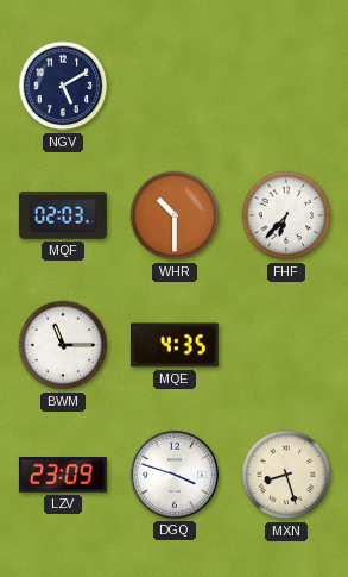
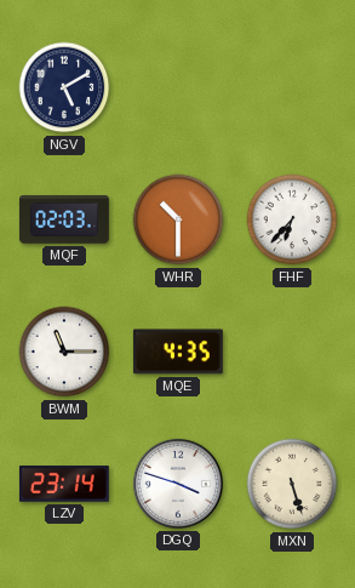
LZV: 23:09 -> 23:14 (64, 484)
MXN: 8:27 -> 5:27 (292, 484)
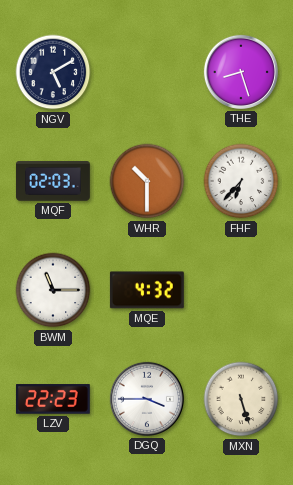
THE: none -> 8:27 (241, 72)
MQE: 4:35 -> 4:32 (147, 290)
LZV: 23:14 -> 22:23 (53, 399)
DGQ: 3:48 -> 3:45 (147, 399)
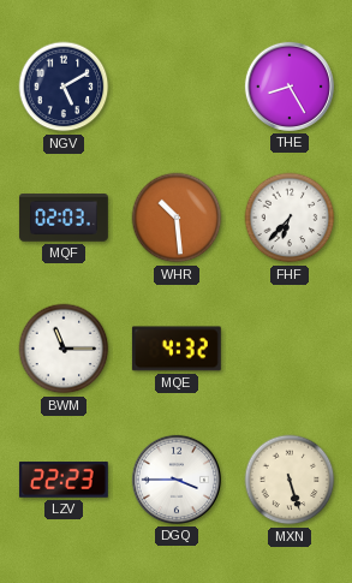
THE: 8:27 -> 8:25 (290, 87)
WHR: 10:30 -> 10:29 (177, 218)
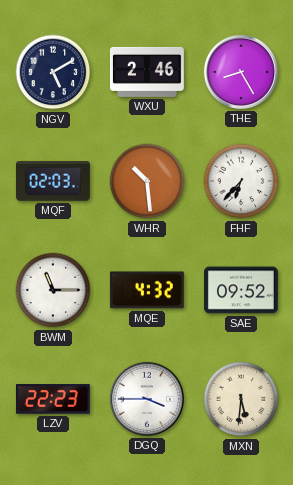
WXU: none -> 2:46 (147, 72)
SAE: none -> 09:52 (242, 290)
MXN: 5:27 -> 5:31 (241, 399)
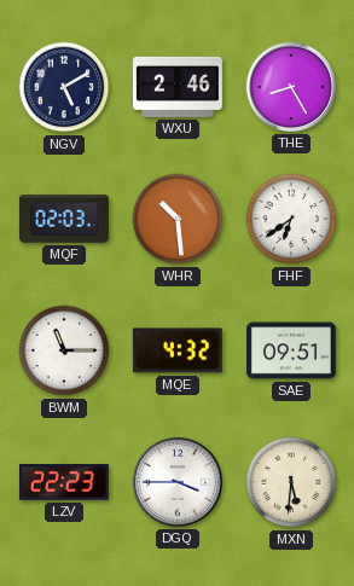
FHF: 6:37 -> 6:39 (291, 219)
SAE: 09:52 -> 09:51 (292, 350)
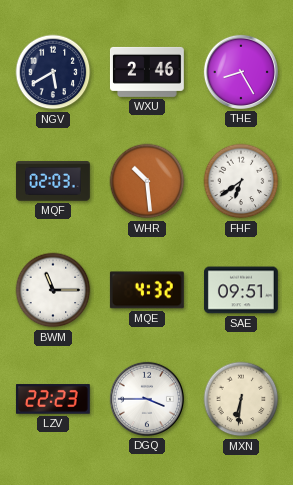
NGV: 5:10 -> 5:40 (53, 72)
MXN: 5:31 -> 6:31 (241, 399)
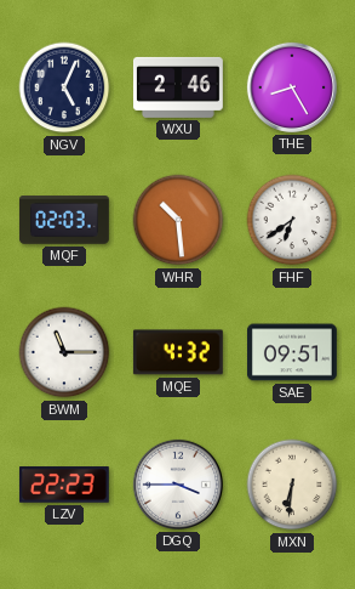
NGV: 5:40 -> 5:04 (64, 87)
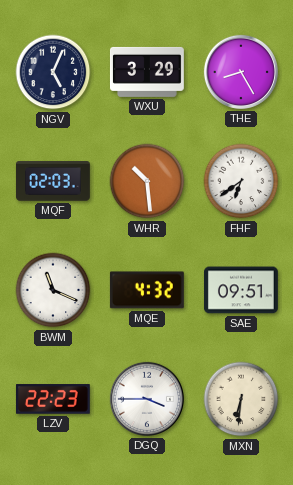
WXU: 2:46 -> 3:29 (147, 72)
BWM: 11:15 -> 11:19 (53, 290)
